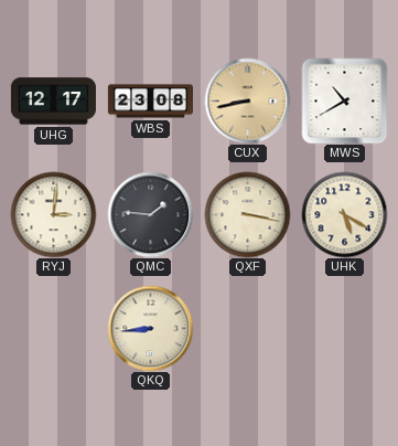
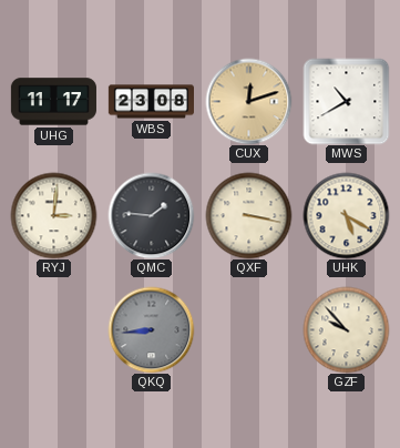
UHG: 12:17 -> 11:17 (53, 102)
CUX: 8:43 -> 12:12 (248, 101)
QKQ dial: cream -> grey (151, 329)
GZF: none -> 9:53 (346, 329)
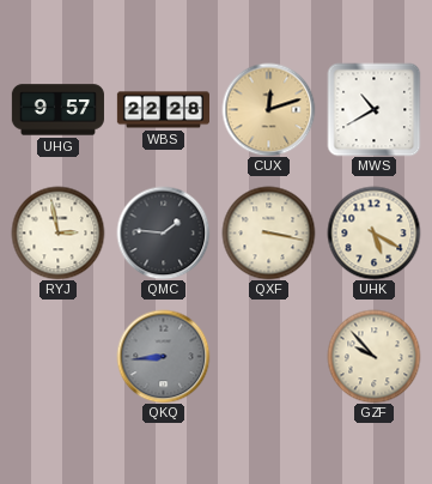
UHG: 11:17 -> 9:57 (57, 110)
WBS: 23:08 -> 22:28 (163, 110)
RYJ: 3:01 -> 2:58 (57, 232)
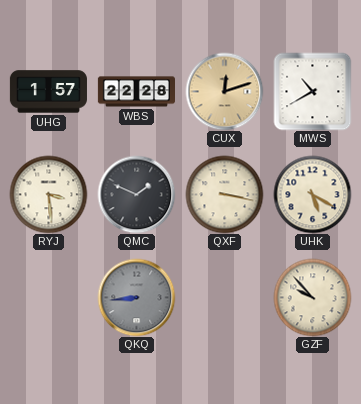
UHG: 9:57 -> 1:57 (48, 92)
RYJ: 2:58 -> 3:29 (48, 194)
QMC: 1:46 -> 1:49 (136, 194)
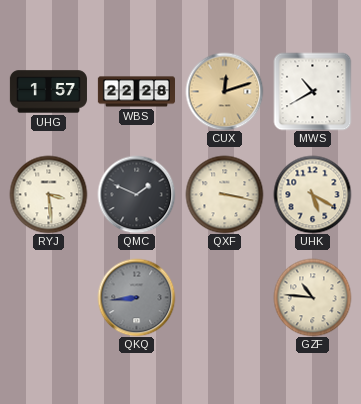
GZF: 9:53 -> 10:46 (312, 297)
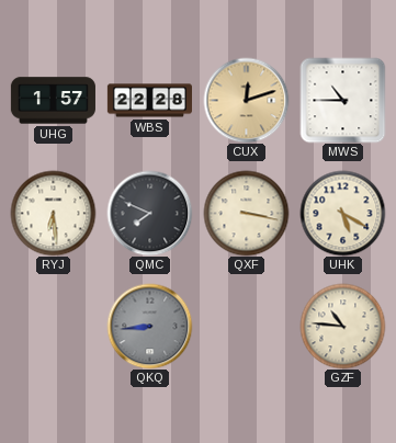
MWS: 10:40 -> 10:45 (342, 100)
RYJ: 3:29 -> 6:29 (53, 213)
QMC: 1:49 -> 7:49 (149, 213)
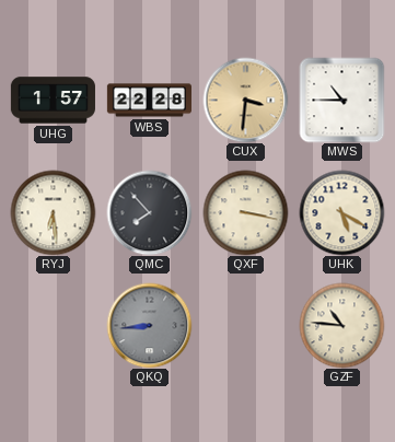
CUX: 12:12 -> 3:31 (245, 100)
QMC: 7:49 -> 7:53 (149, 212)
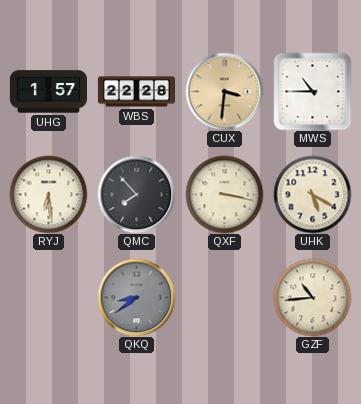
QKQ: 8:44 -> 8:39 (136, 297)
GZF: 10:46 -> 10:44 (312, 297)
